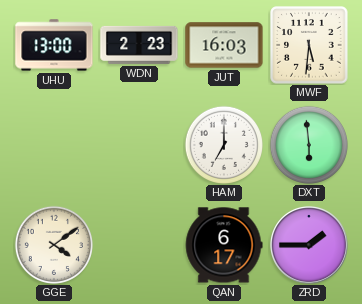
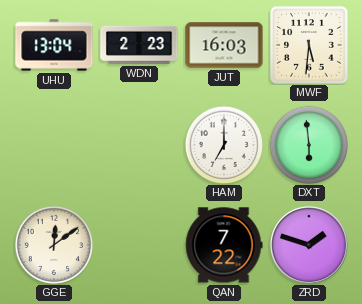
UHU: 13:00 -> 13:04 (54, 45)
GGE: 4:09 -> 12:09 (53, 244)
QAN: 6:17 -> 7:22 (224, 245)
ZRD: 1:45 -> 1:48 (309, 245)
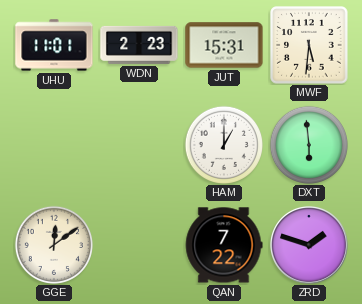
UHU: 13:04 -> 11:01 (54, 45)
JUT: 16:03 -> 15:31 (224, 45)
HAM: 7:00 -> 1:00 (223, 144)
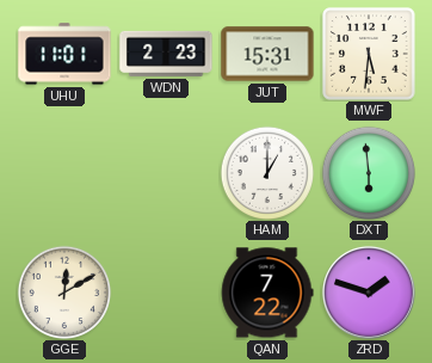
GGE: 12:09 -> 12:10 (63, 291)
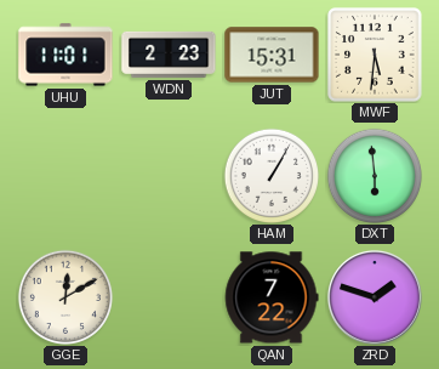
HAM: 1:00 -> 1:05 (270, 175)
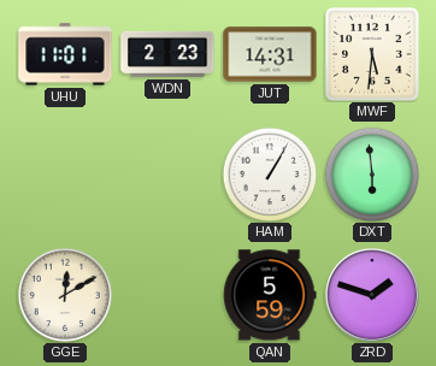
JUT: 15:31 -> 14:31 (270, 54)
QAN: 7:22 -> 5:59 (270, 295)
